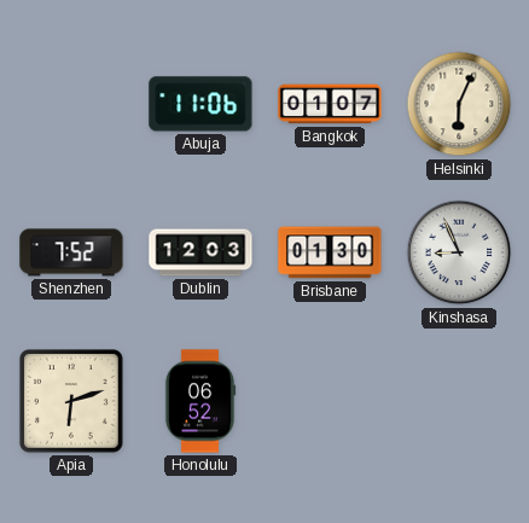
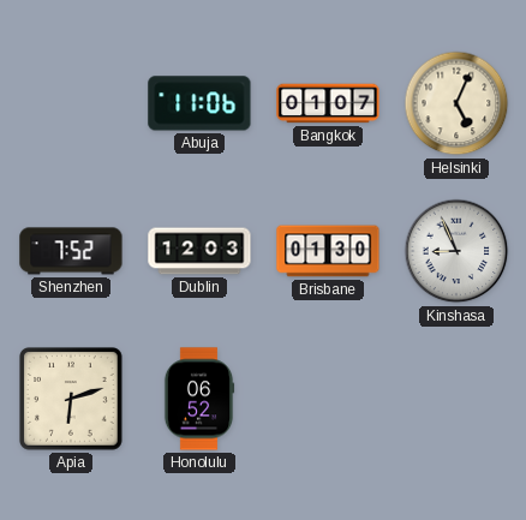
Helsinki: 6:04 -> 5:04 (456, 103)
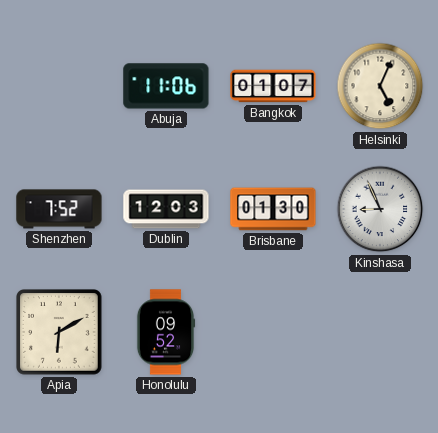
Apia: 6:12 -> 6:10 (60, 333)
Honolulu: 06:52 -> 09:52 (166, 332)
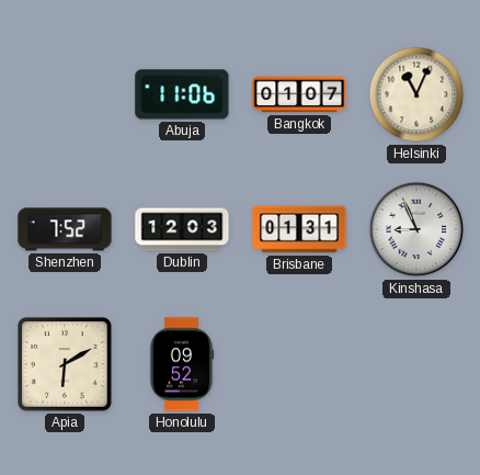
Helsinki: 5:04 -> 11:04 (416, 94)
Brisbane: 01:30 -> 01:31 (299, 229)
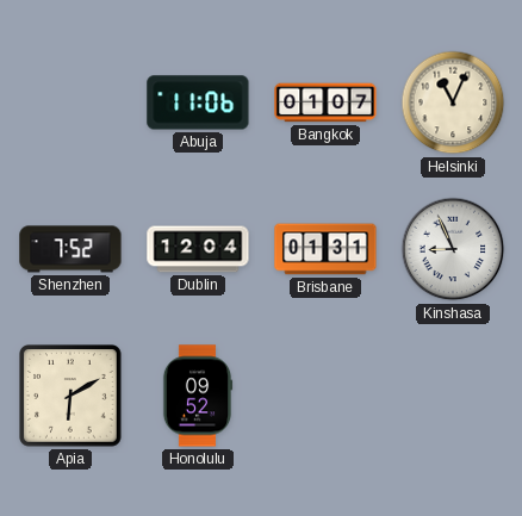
Dublin: 12:03 -> 12:04 (198, 249)
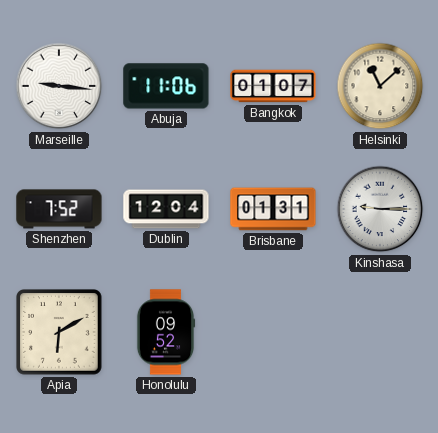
Marseille: none -> 9:16 (59, 86)
Helsinki: 11:04 -> 11:08 (380, 86)
Kinshasa: 8:56 -> 9:15 (380, 209)
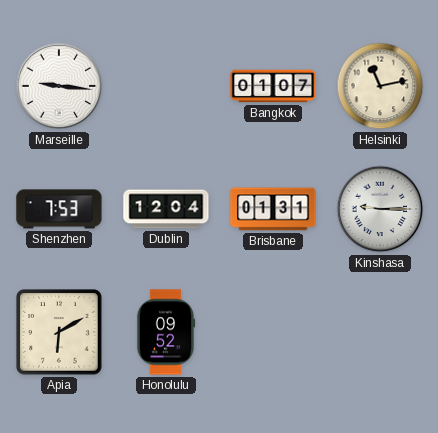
Abuja: 11:06 -> none (166, 86)
Helsinki: 11:08 -> 11:13 (380, 86)
Shenzhen: 7:52 -> 7:53 (59, 209)
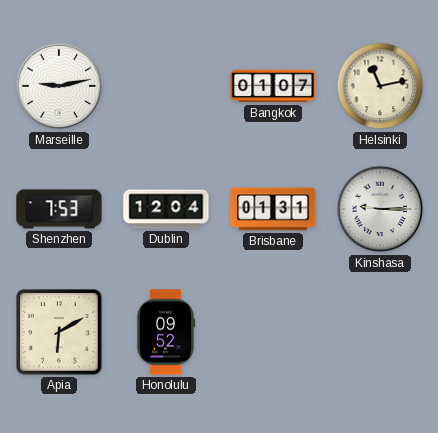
Marseille: 9:16 -> 9:13 (59, 86)
